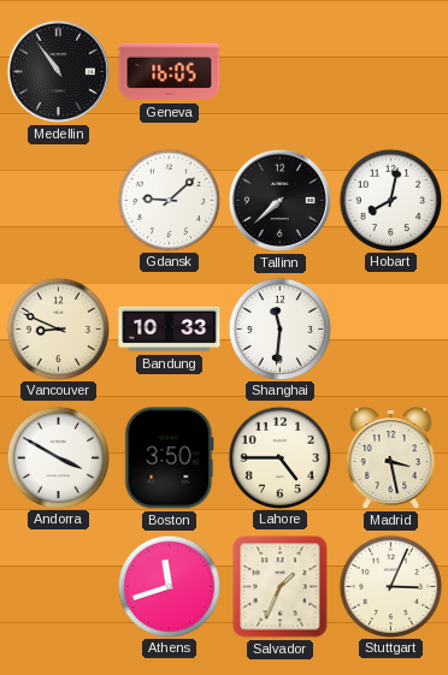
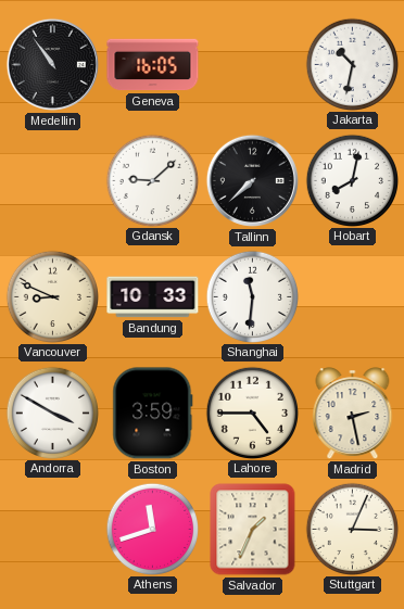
Jakarta: none -> 10:32 (352, 64)
Boston: 3:50 -> 3:59 (153, 414)
Madrid: 3:28 -> 2:28 (353, 414)
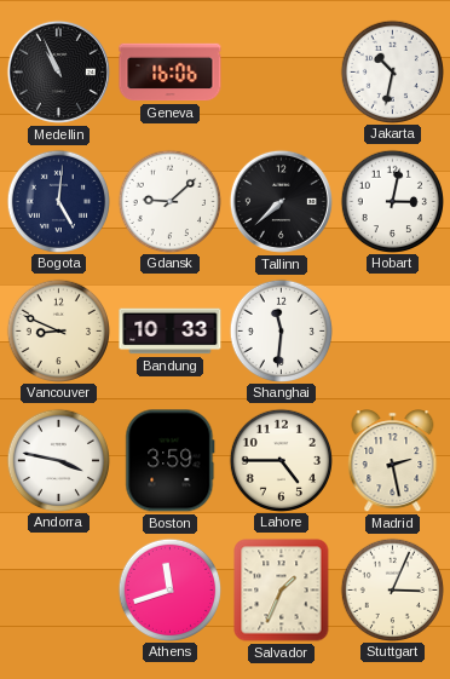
Medellin: 10:54 -> 10:56 (58, 71)
Geneva: 16:05 -> 16:06 (171, 73)
Bogota: none -> 5:01 (58, 201)
Hobart: 8:02 -> 3:02 (392, 201)
Andorra: 3:50 -> 3:47 (58, 460)
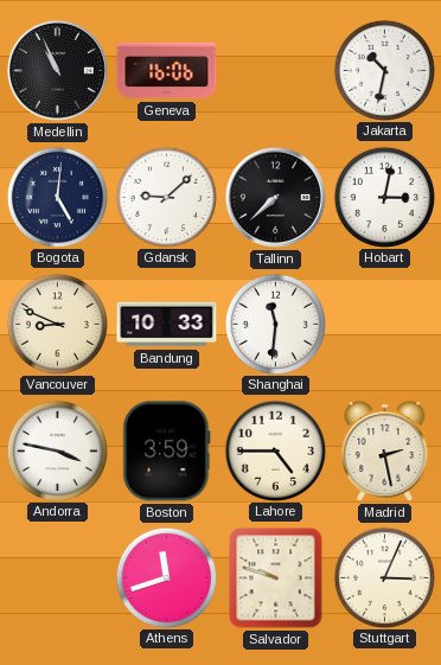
Salvador: 1:34 -> 9:48 (276, 578)
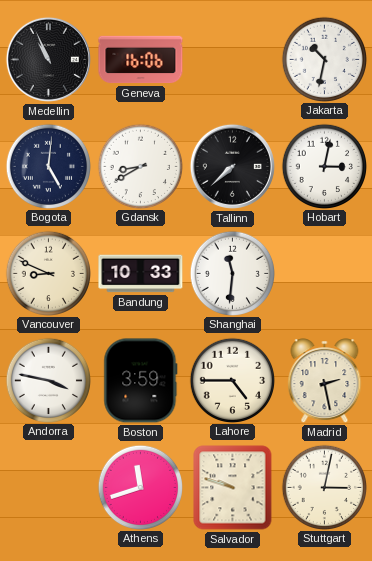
Gdansk: 9:08 -> 8:40 (140, 166)
Stuttgart: 3:04 -> 3:02 (324, 487)
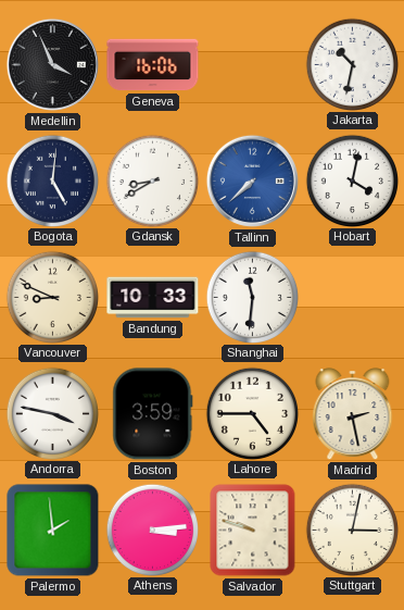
Medellin: 10:56 -> 3:56 (52, 64)
Tallinn dial: black -> blue (252, 180)
Hobart: 3:02 -> 4:02 (352, 180)
Palermo: none -> 1:59 (53, 531)
Athens: 11:42 -> 3:14 (152, 530)
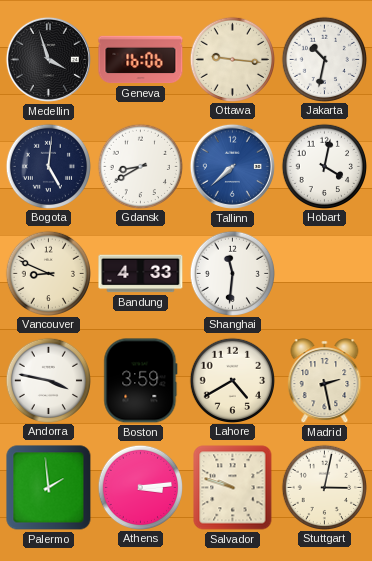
Medellin: 3:56 -> 3:57 (48, 59)
Ottawa: none -> 9:16 (232, 59)
Bandung: 10:33 -> 4:33 (141, 274)
Lahore: 4:45 -> 4:40 (232, 380)
